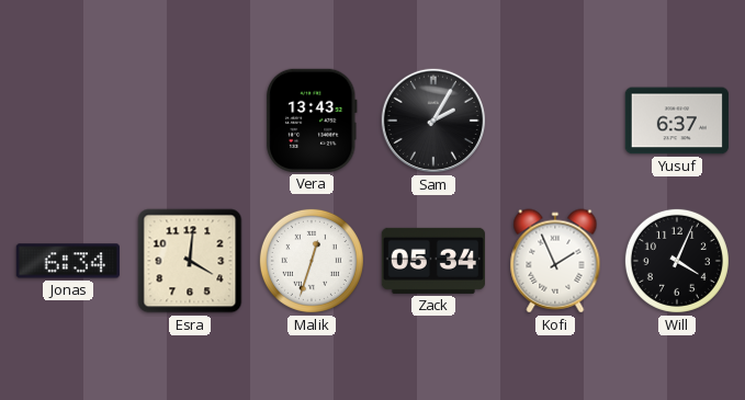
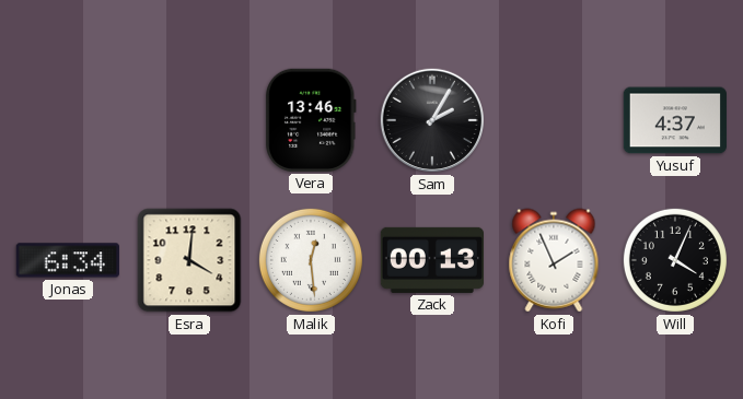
Vera: 13:43 -> 13:46 (312, 120)
Yusuf: 6:37 -> 4:37 (675, 120)
Malik: 12:33 -> 12:29 (311, 260)
Zack: 05:34 -> 00:13 (431, 260)
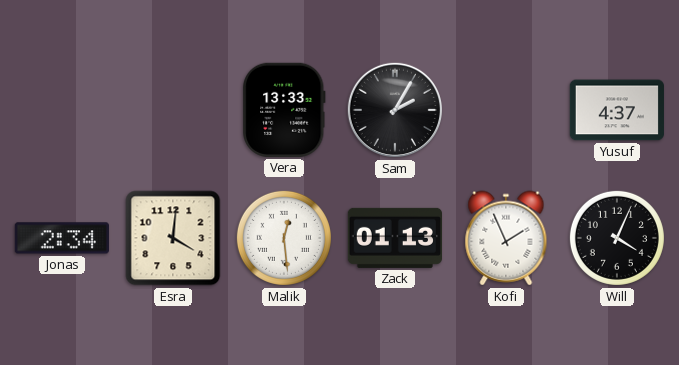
Vera: 13:46 -> 13:33 (285, 110)
Jonas: 6:34 -> 2:34 (62, 238)
Zack: 00:13 -> 01:13 (394, 238)
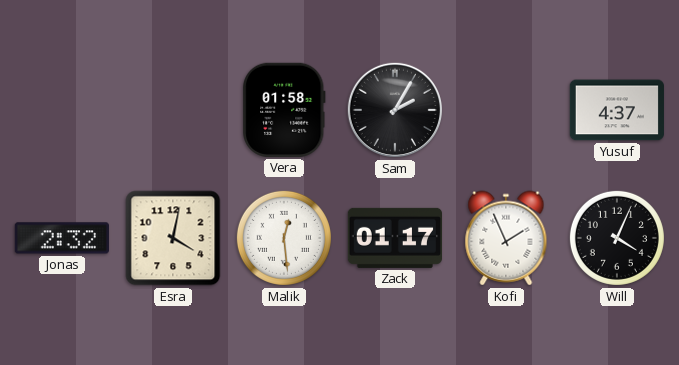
Vera: 13:33 -> 01:58 (285, 110)
Jonas: 2:34 -> 2:32 (62, 238)
Esra: 4:01 -> 4:02 (173, 238)
Zack: 01:13 -> 01:17 (394, 238)
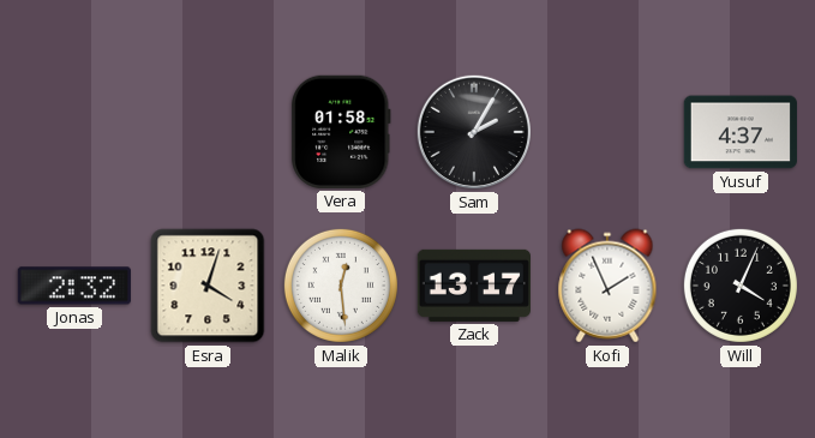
Esra: 4:02 -> 4:03 (208, 286)
Zack: 01:17 -> 13:17 (473, 286)
